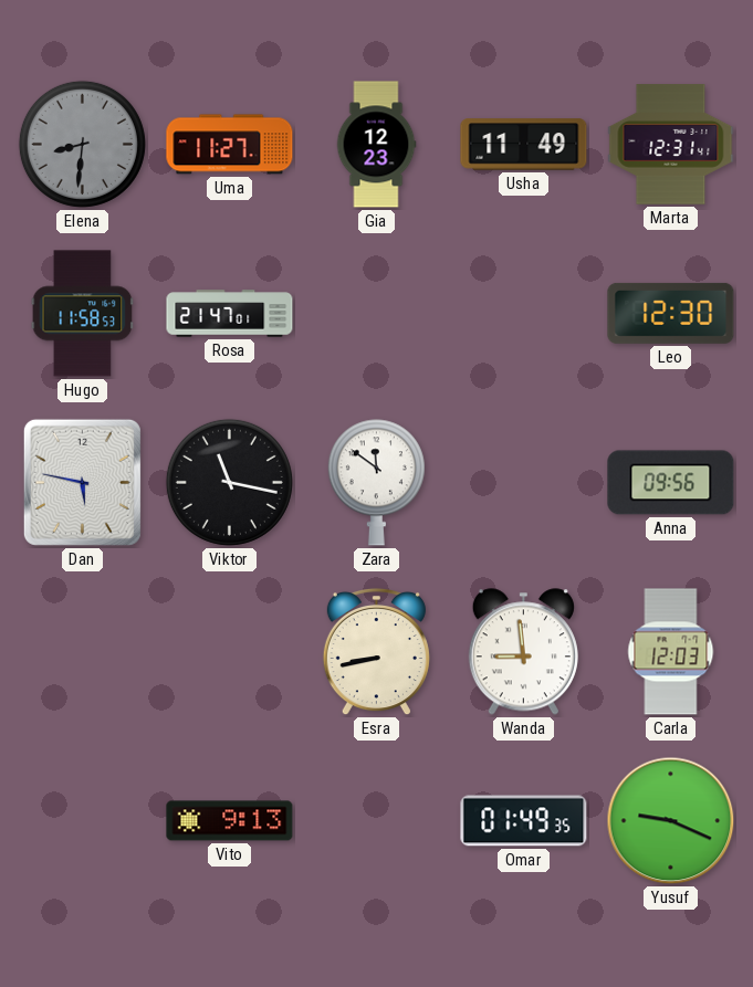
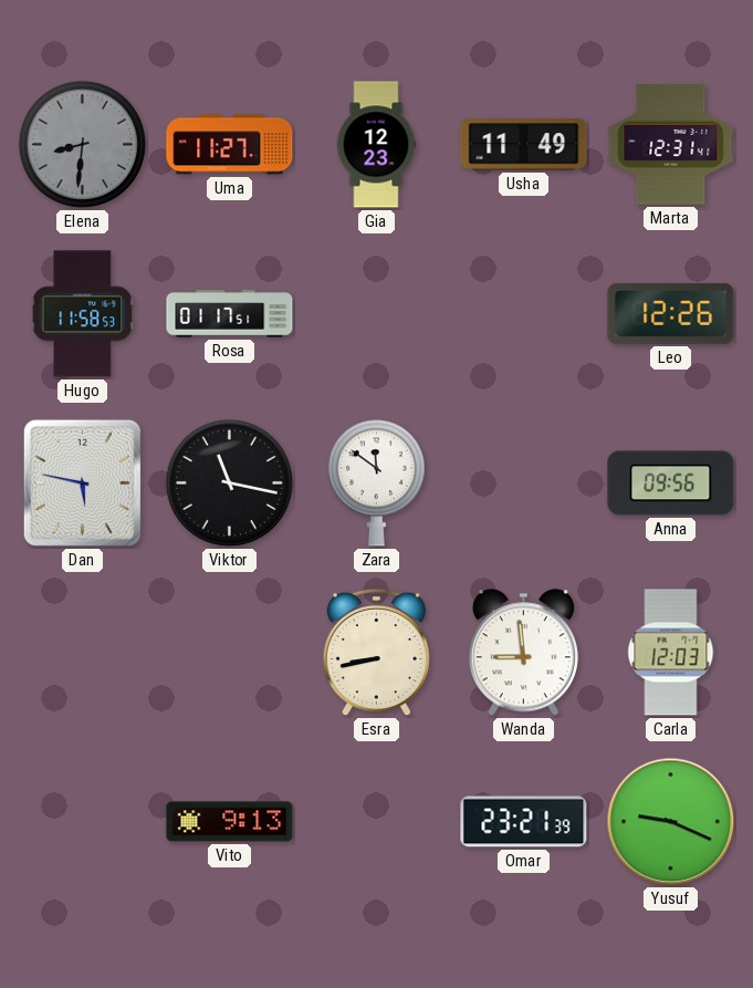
Rosa: 21:47 -> 01:17 (230, 314)
Leo: 12:30 -> 12:26 (671, 313)
Omar: 01:49 -> 23:21 (524, 822)
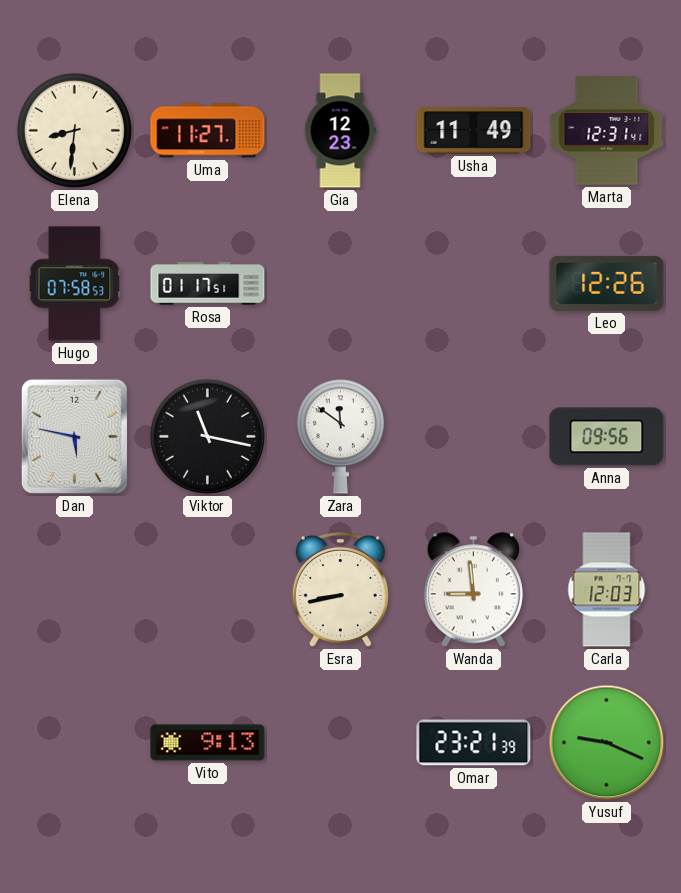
Elena dial: grey -> cream (74, 130)
Hugo: 11:58 -> 07:58 (75, 284)
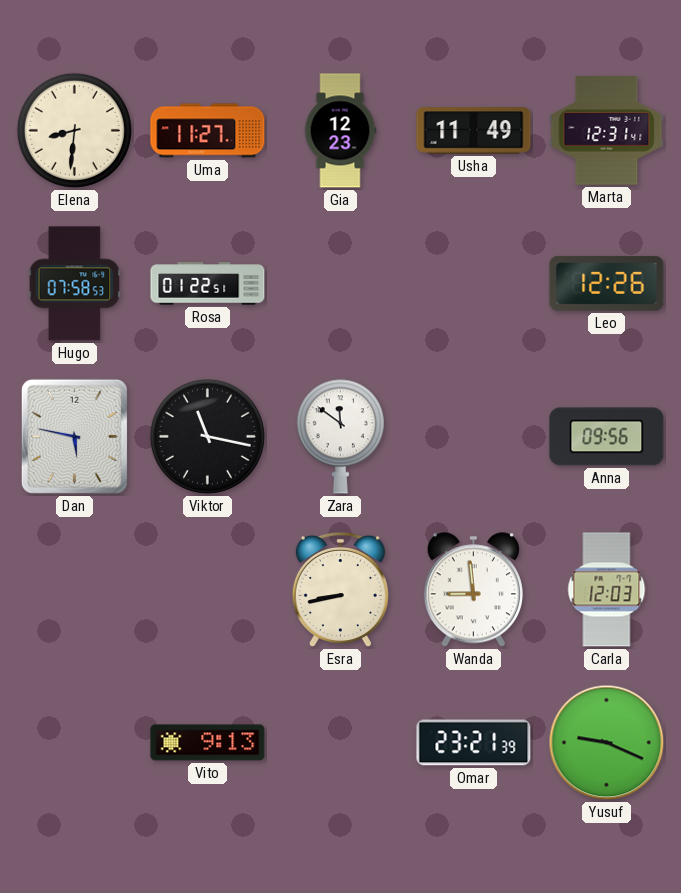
Rosa: 01:17 -> 01:22 (208, 284)
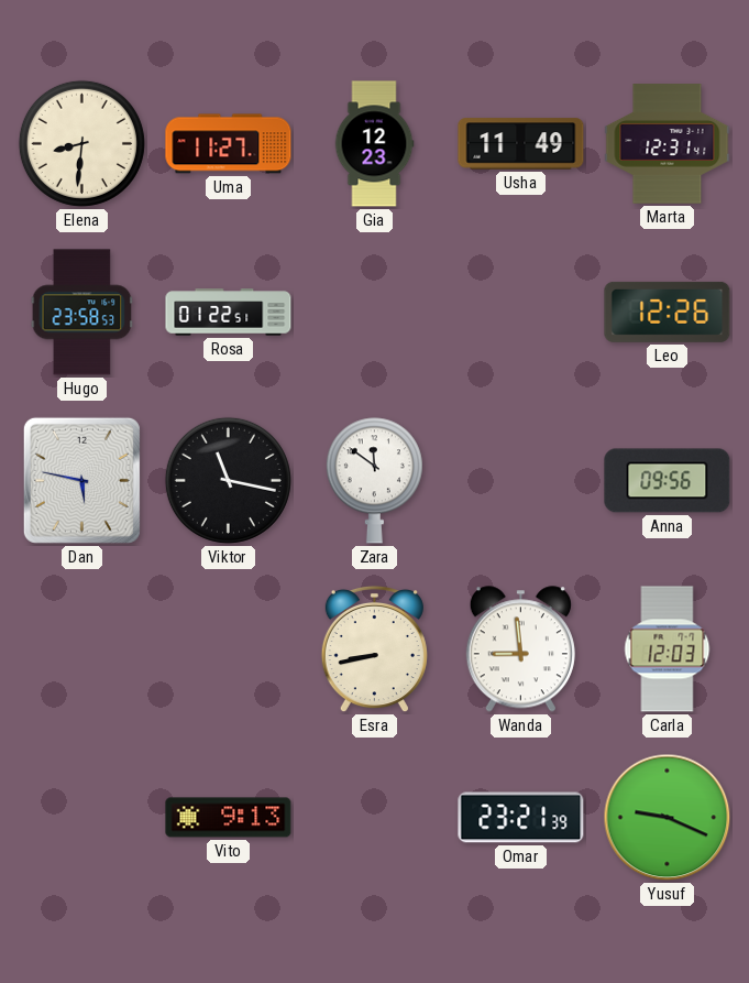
Hugo: 07:58 -> 23:58 (82, 313)
